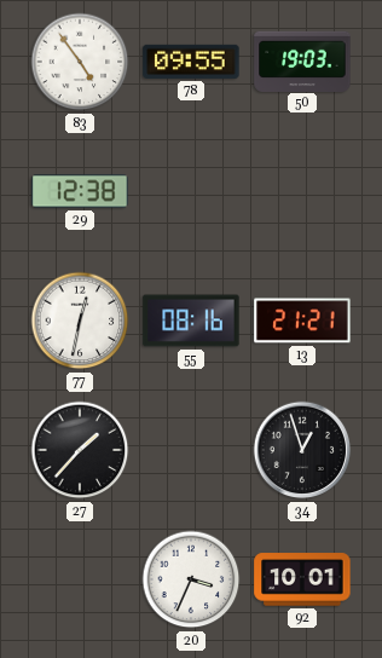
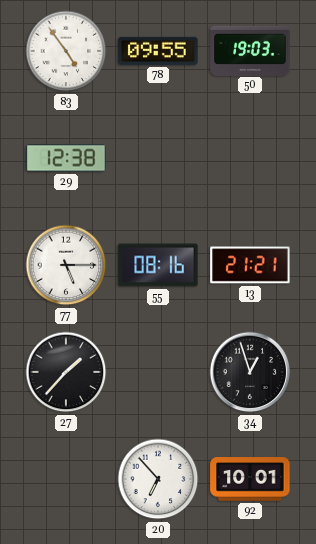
77: 12:32 -> 5:15 (66, 265)
20: 3:34 -> 6:53 (158, 479)
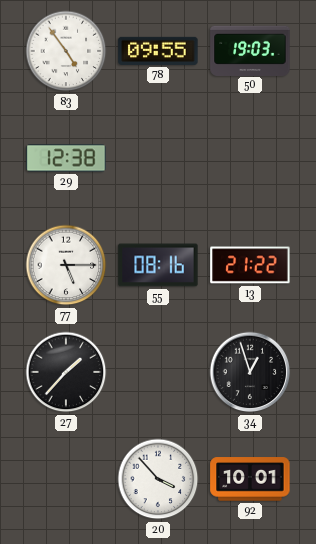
13: 21:21 -> 21:22 (250, 265)
20: 6:53 -> 3:53 (158, 479)
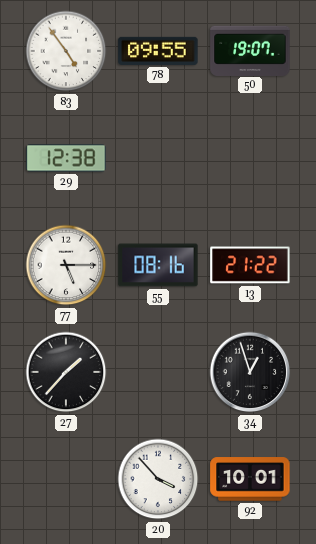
50: 19:03 -> 19:07 (250, 50)
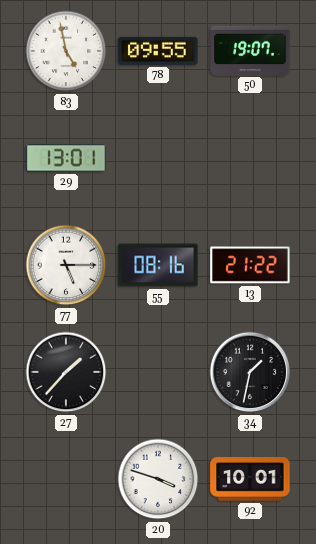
83: 4:54 -> 4:58 (66, 51)
29: 12:38 -> 13:01 (66, 158)
34: 12:57 -> 1:32 (250, 372)
20: 3:53 -> 3:48 (158, 479)
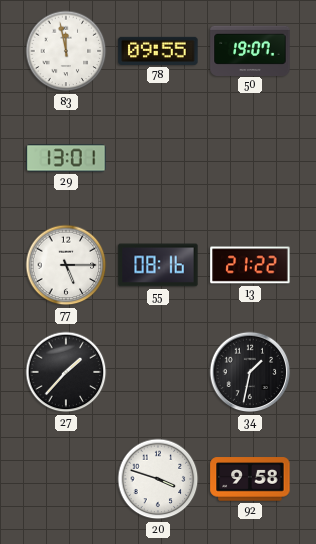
83: 4:58 -> 11:58 (66, 51)
92: 10:01 -> 9:58 (250, 479)
